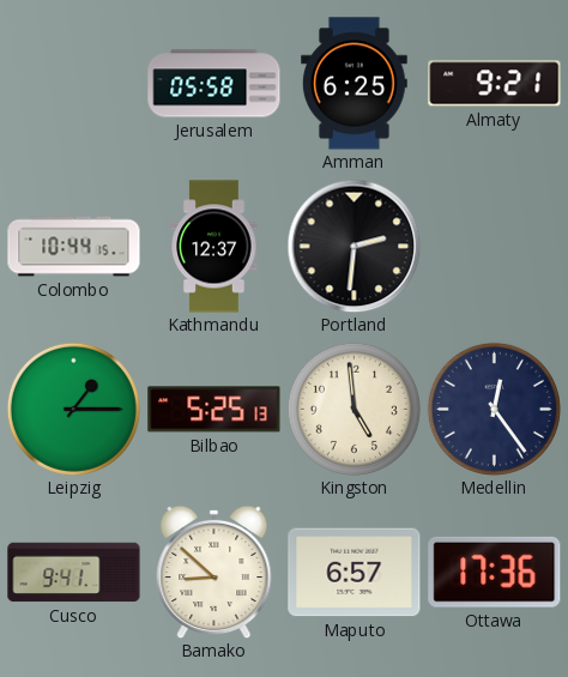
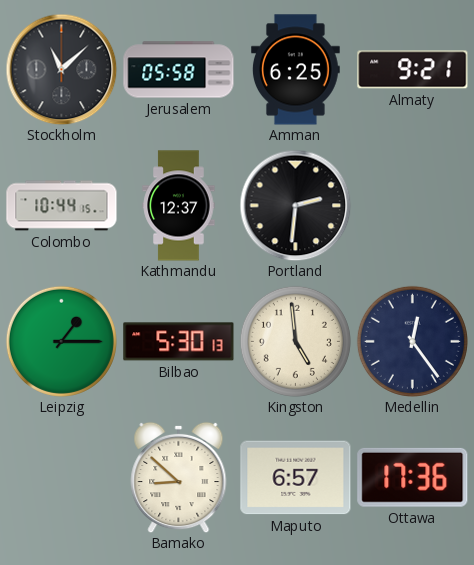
Stockholm: none -> 11:08 (61, 69)
Bilbao: 5:25 -> 5:30 (179, 342)
Cusco: 9:41 -> none (74, 573)
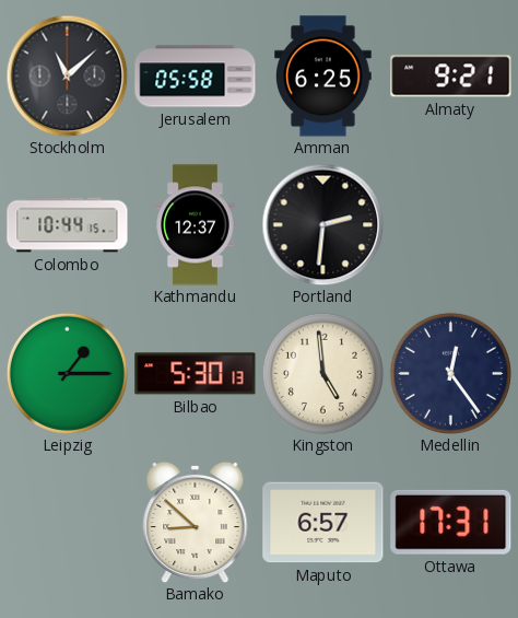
Ottawa: 17:36 -> 17:31 (451, 522)
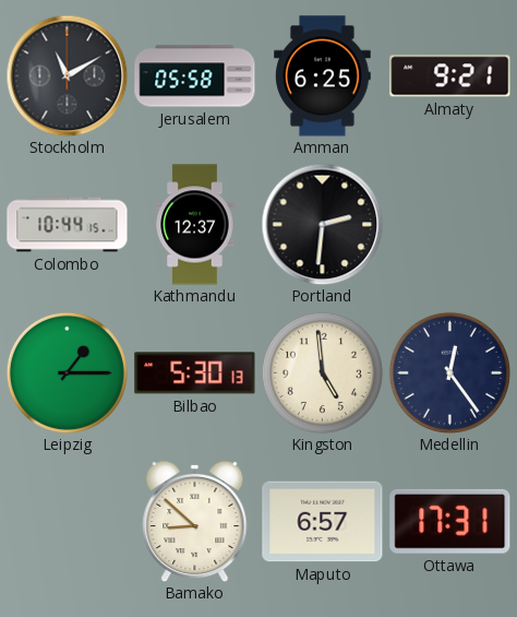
Stockholm: 11:08 -> 11:10 (67, 75)
